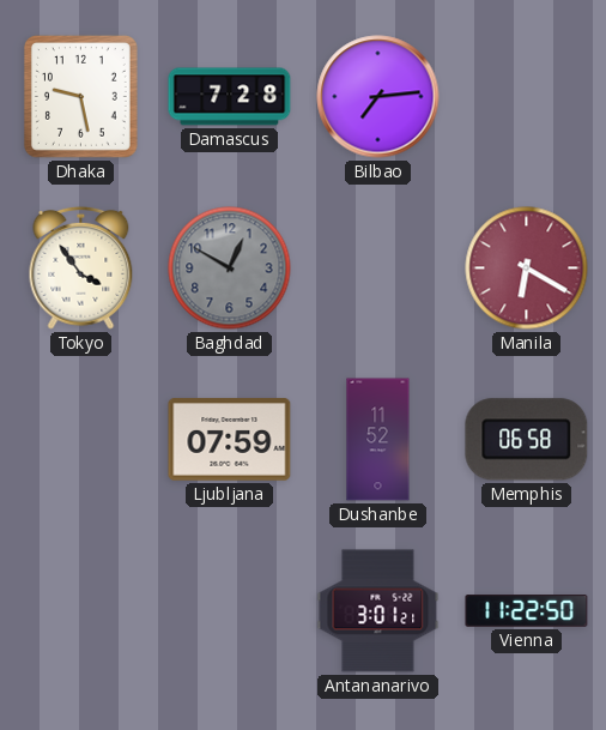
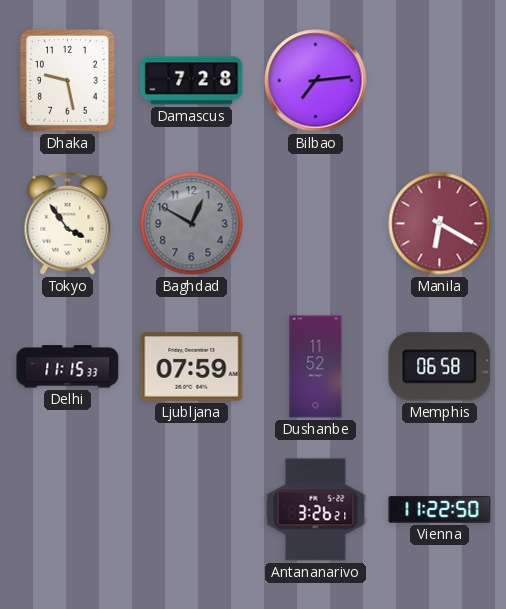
Delhi: none -> 11:15 (68, 367)
Antananarivo: 3:01 -> 3:26 (316, 510)
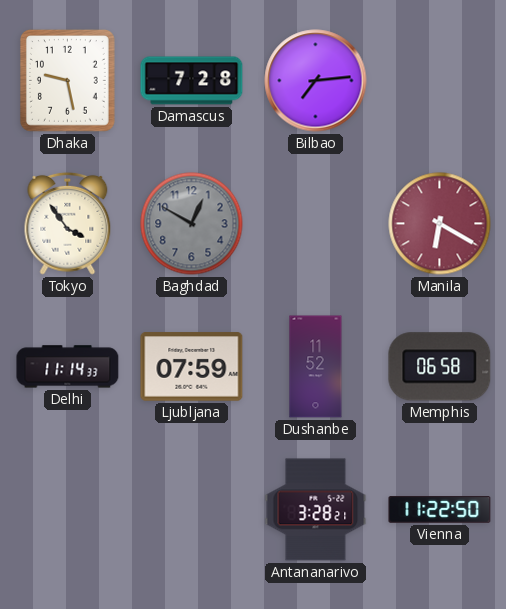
Delhi: 11:15 -> 11:14 (68, 367)
Antananarivo: 3:26 -> 3:28 (316, 510)
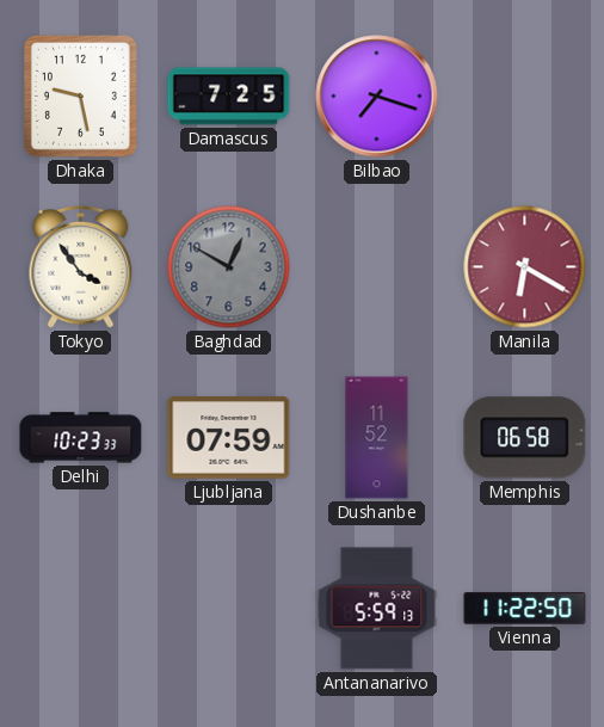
Damascus: 7:28 -> 7:25 (229, 97)
Bilbao: 7:14 -> 7:18 (377, 97)
Delhi: 11:14 -> 10:23 (81, 438)
Antananarivo: 3:28 -> 5:59 (377, 609)
